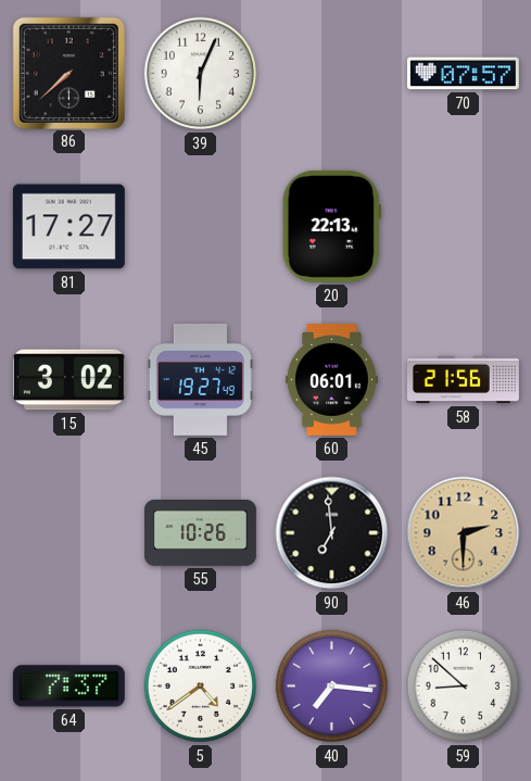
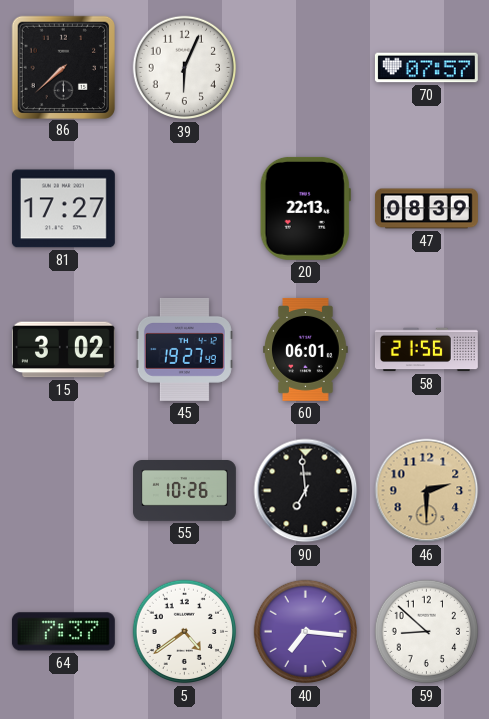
47: none -> 08:39 (427, 209)
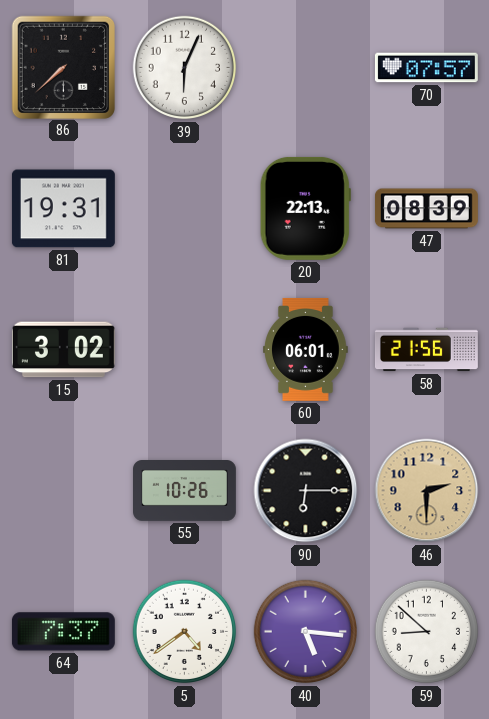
81: 17:27 -> 19:31 (63, 209)
45: 19:27 -> none (184, 349)
90: 6:59 -> 6:15 (306, 491)
40: 7:16 -> 5:16 (306, 632)
